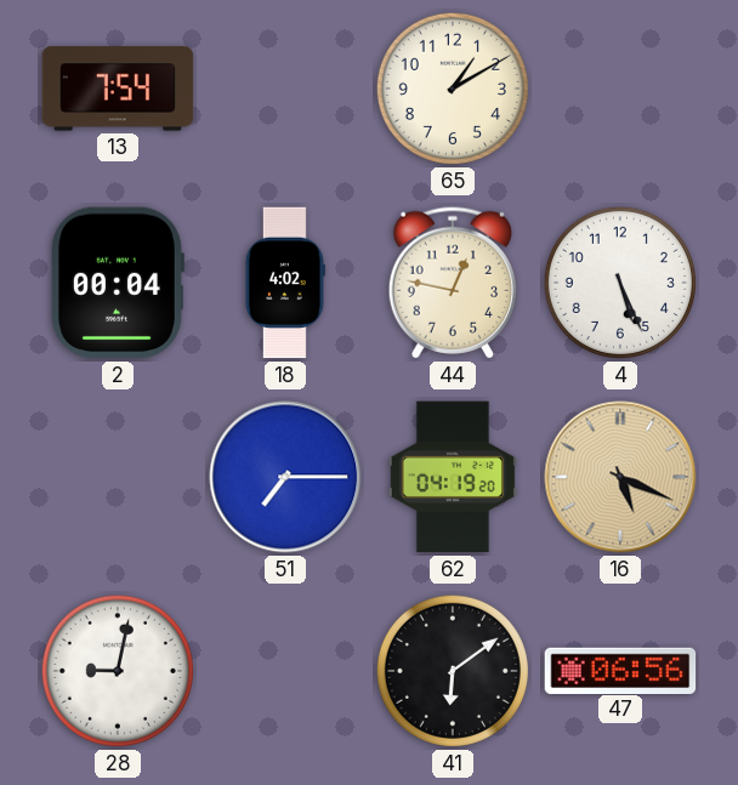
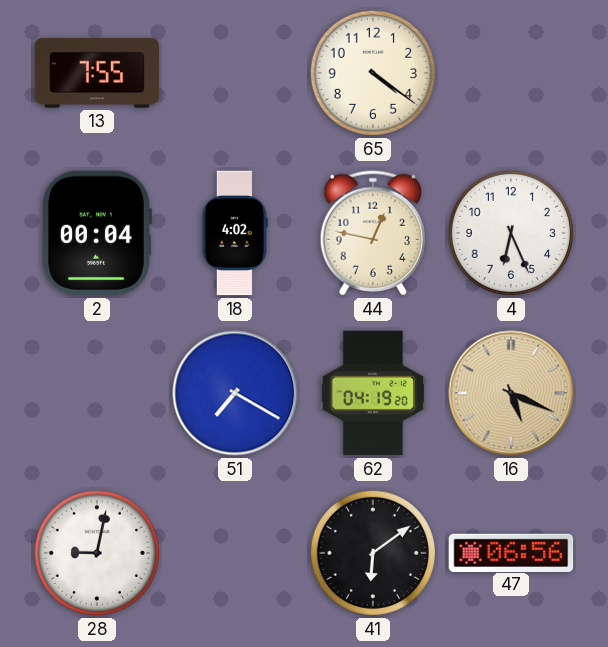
13: 7:54 -> 7:55 (97, 73)
65: 1:10 -> 4:21 (373, 73)
4: 5:26 -> 6:26 (511, 233)
51: 7:15 -> 7:20 (235, 393)
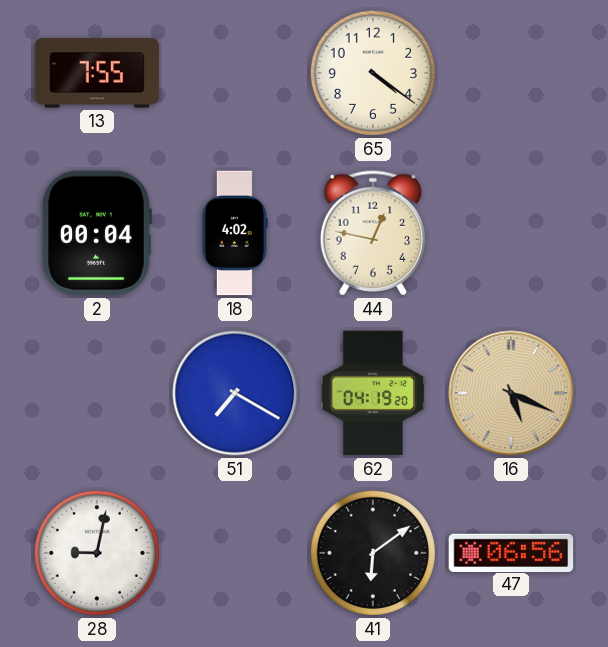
4: 6:26 -> none (511, 233)
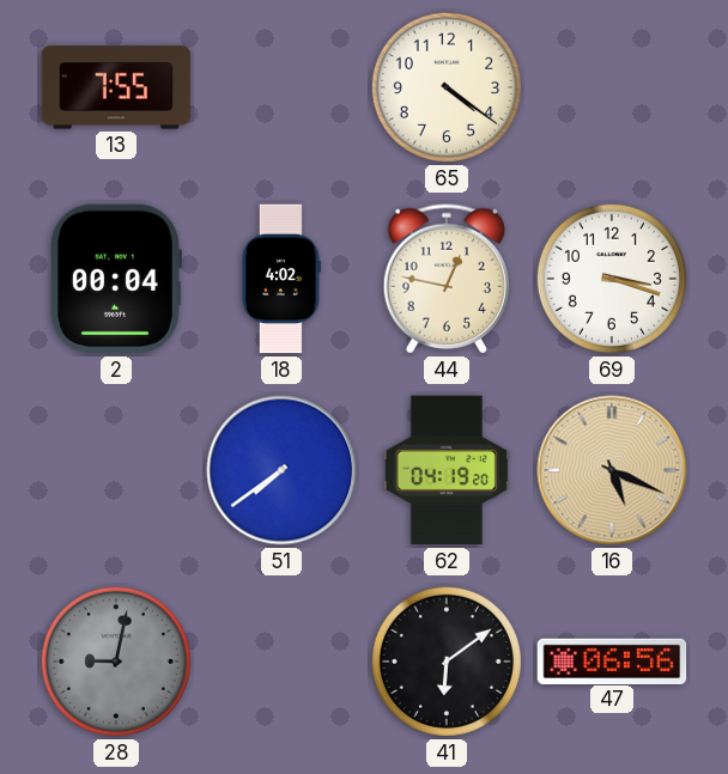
69: none -> 3:18 (612, 279)
51: 7:20 -> 7:39 (281, 470)
28 dial: white -> grey (116, 662)
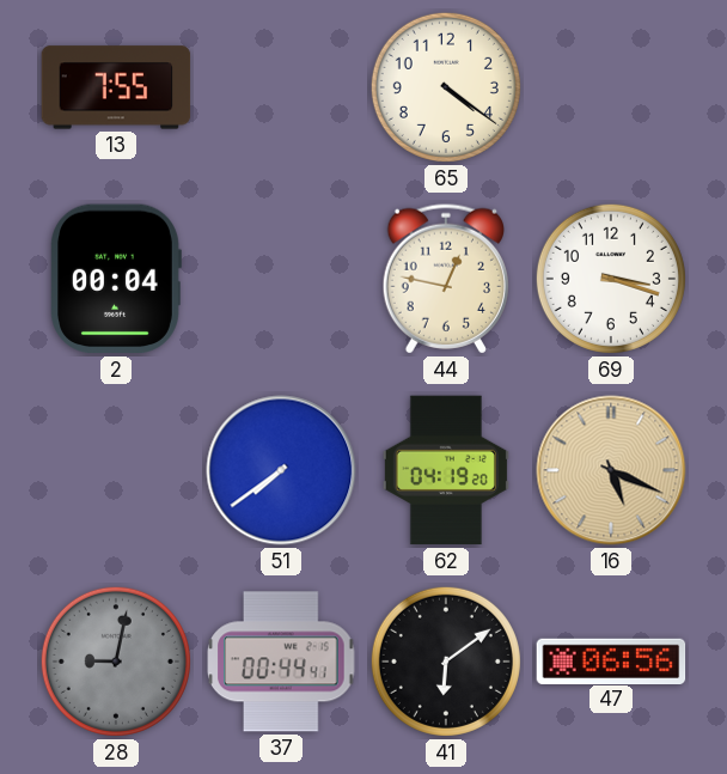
18: 4:02 -> none (281, 279)
37: none -> 00:44 (281, 662)
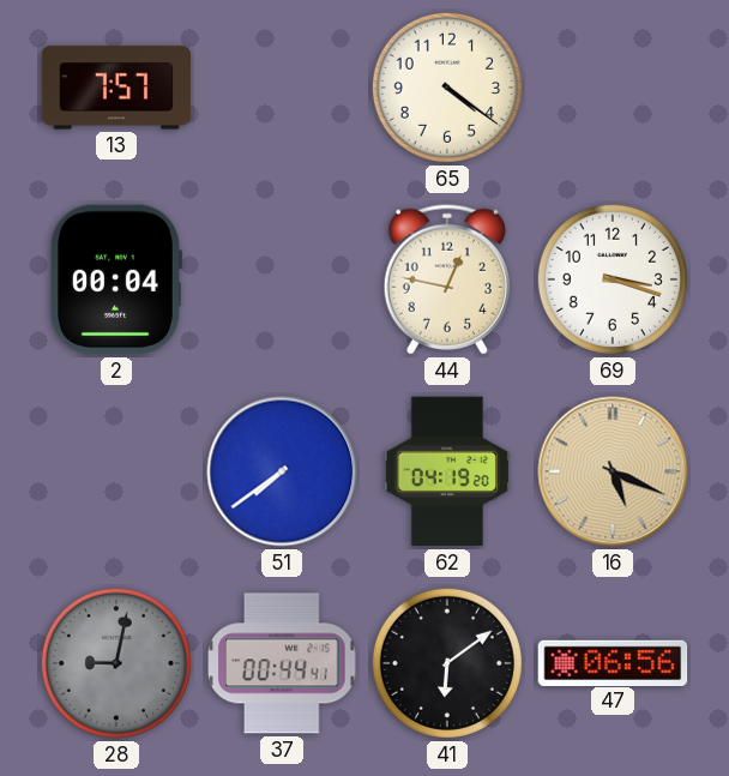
13: 7:55 -> 7:57 (116, 88)
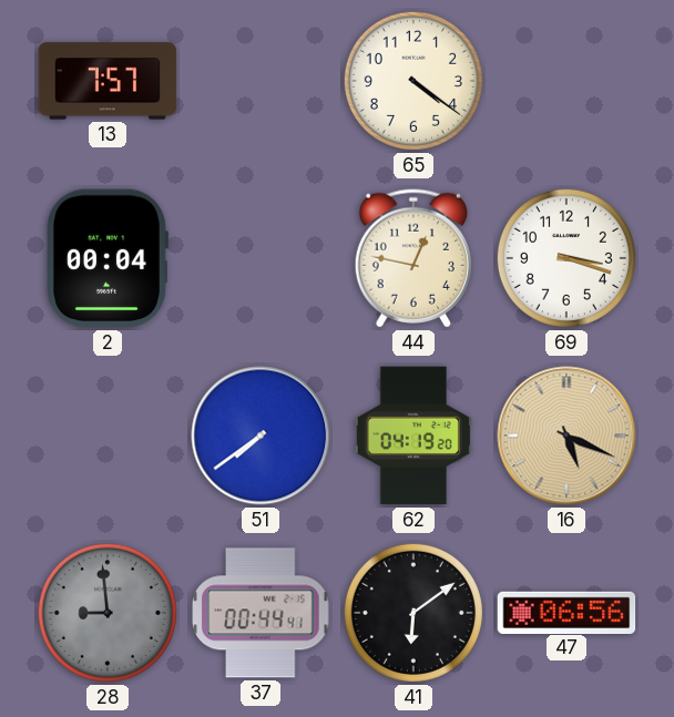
28: 9:02 -> 8:59 (108, 613)
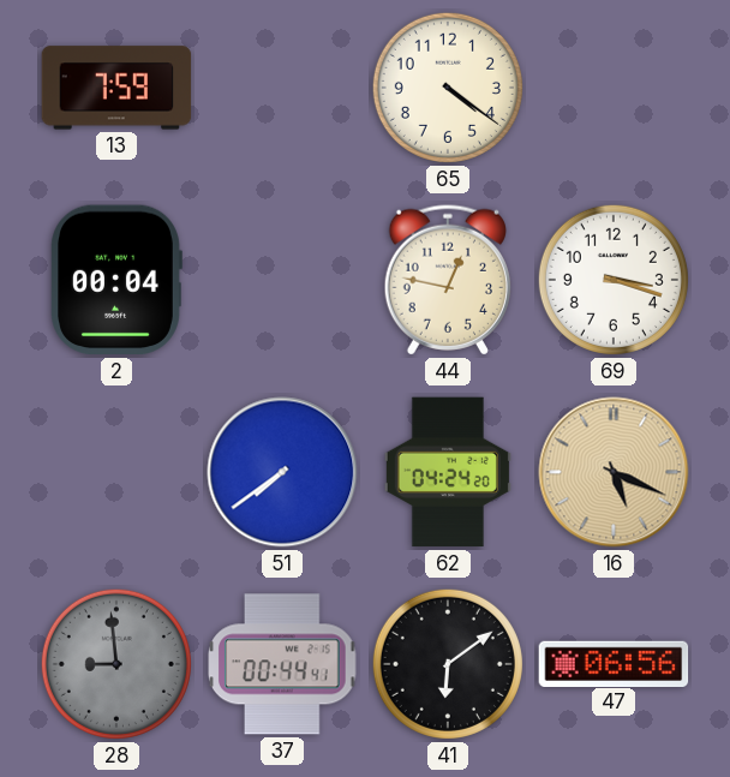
13: 7:57 -> 7:59 (116, 88)
62: 04:19 -> 04:24 (448, 472)
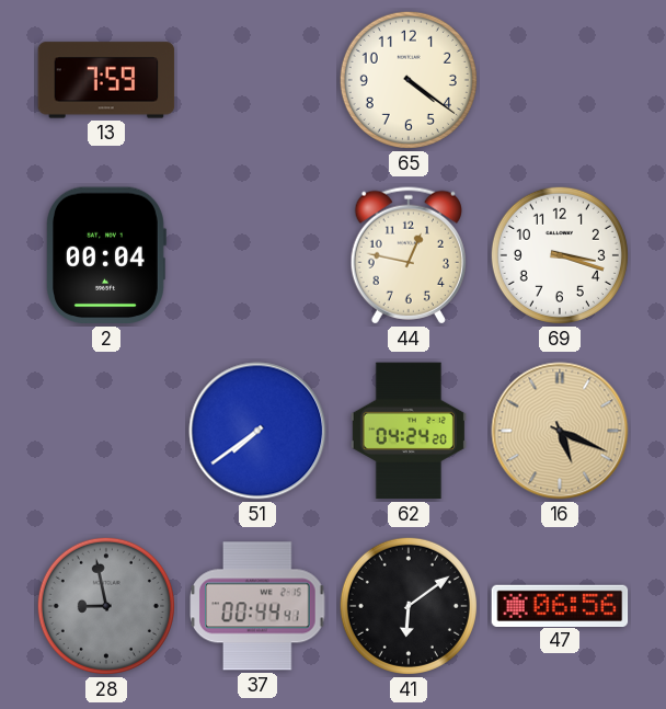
28: 8:59 -> 8:58 (106, 606)
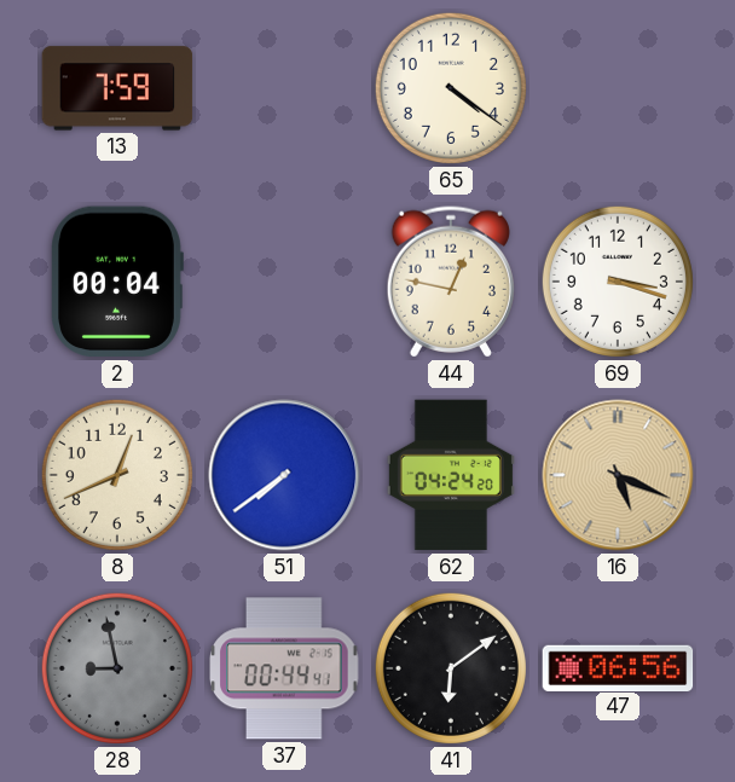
8: none -> 12:41 (117, 475)
